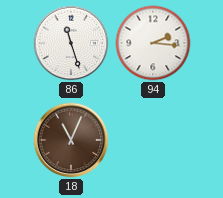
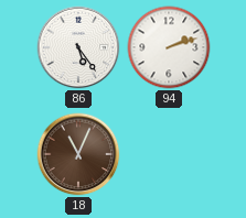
86: 11:27 -> 5:24 (78, 47)
94: 2:16 -> 2:12 (169, 47)
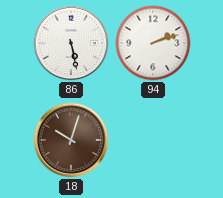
86: 5:24 -> 5:28 (71, 43)
18: 11:04 -> 10:03 (71, 140)
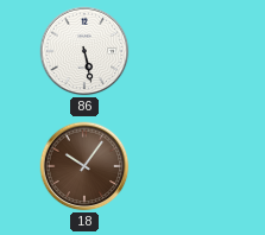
94: 2:12 -> none (153, 43)
18: 10:03 -> 10:06 (84, 166)
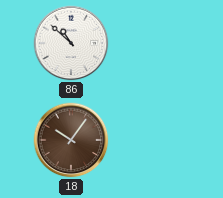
86: 5:28 -> 10:52 (71, 43)
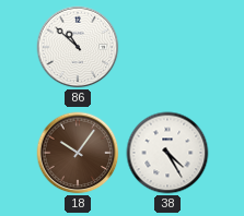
38: none -> 4:25 (167, 153)
